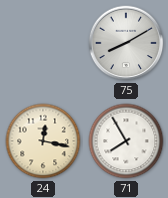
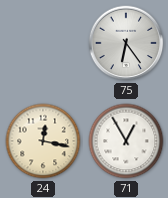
75: 8:10 -> 6:24 (126, 43)
71: 7:55 -> 12:55 (126, 141)
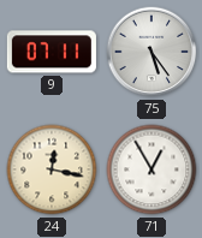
9: none -> 07:11 (52, 52)
75: 6:24 -> 5:24 (151, 52)
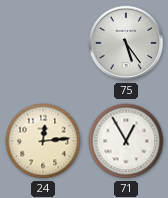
9: 07:11 -> none (52, 52)
24: 12:17 -> 12:14 (43, 141)
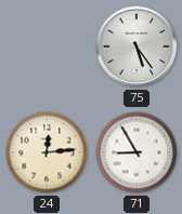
71: 12:55 -> 8:55 (136, 152)
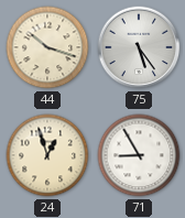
44: none -> 10:18 (47, 47)
24: 12:14 -> 12:57 (47, 155)
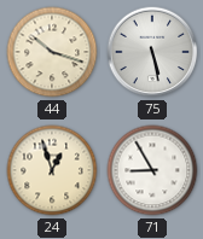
75: 5:24 -> 5:28 (152, 52)
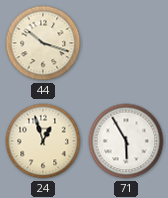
75: 5:28 -> none (152, 52)
71: 8:55 -> 5:55 (126, 141)
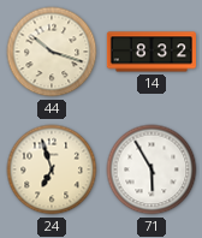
14: none -> 8:32 (151, 52)
24: 12:57 -> 6:57 (52, 169)
